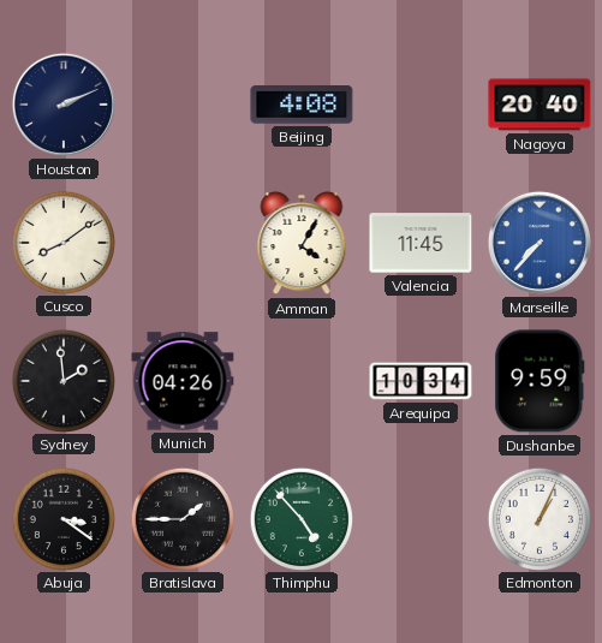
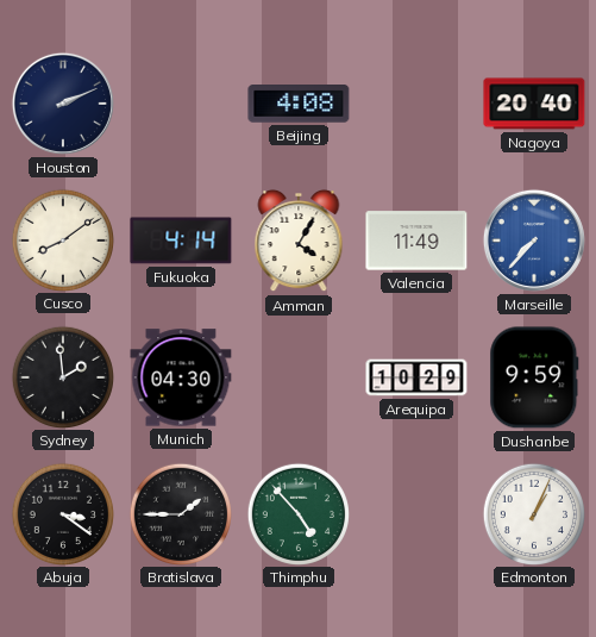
Fukuoka: none -> 4:14 (181, 241)
Valencia: 11:45 -> 11:49 (416, 241)
Munich: 04:26 -> 04:30 (181, 377)
Arequipa: 10:34 -> 10:29 (416, 377)
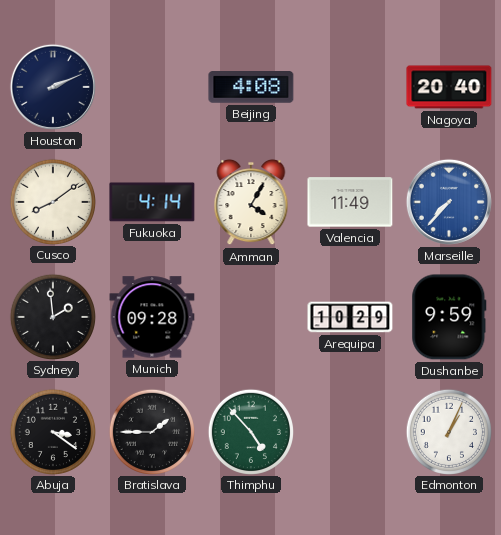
Munich: 04:30 -> 09:28 (152, 317)
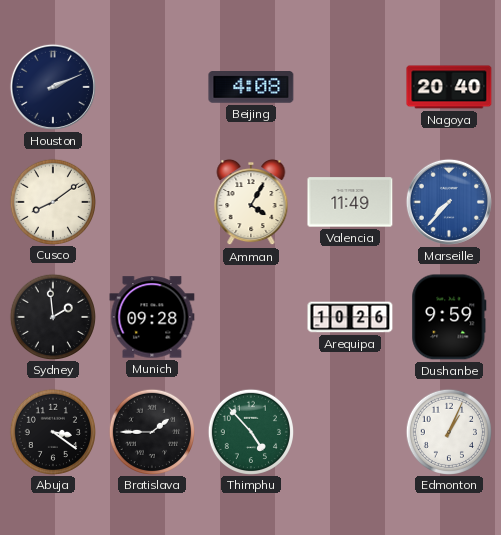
Fukuoka: 4:14 -> none (152, 202)
Arequipa: 10:29 -> 10:26 (350, 317)
